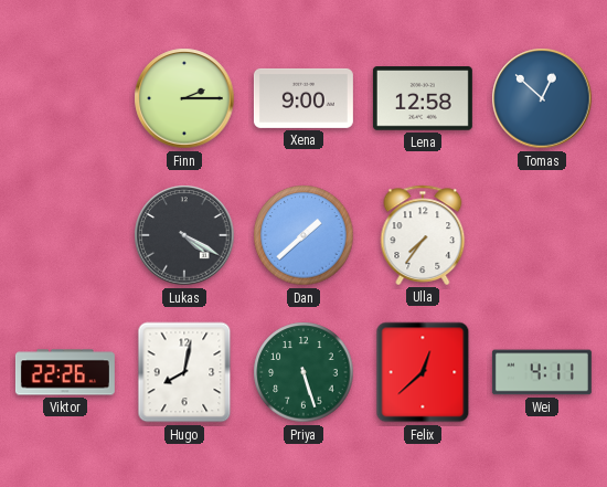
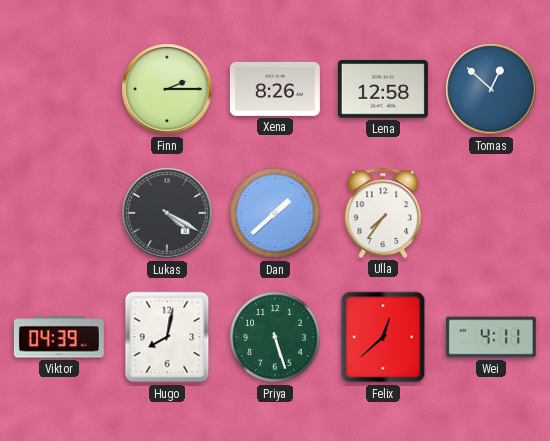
Xena: 9:00 -> 8:26 (275, 89)
Viktor: 22:26 -> 04:39 (59, 337)
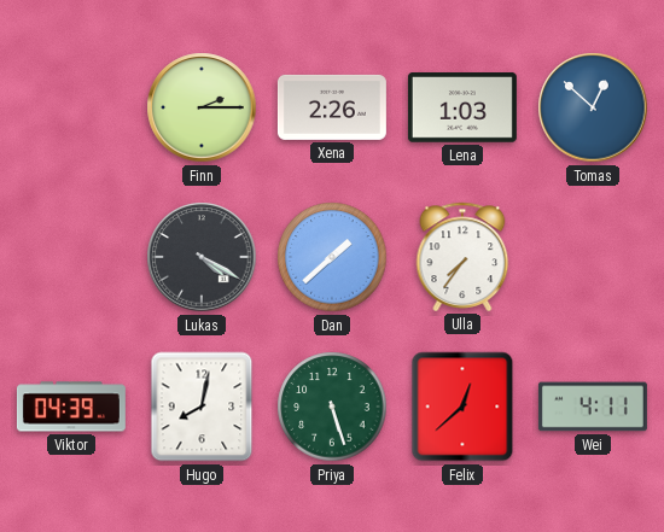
Xena: 8:26 -> 2:26 (332, 107)
Lena: 12:58 -> 1:03 (462, 107)
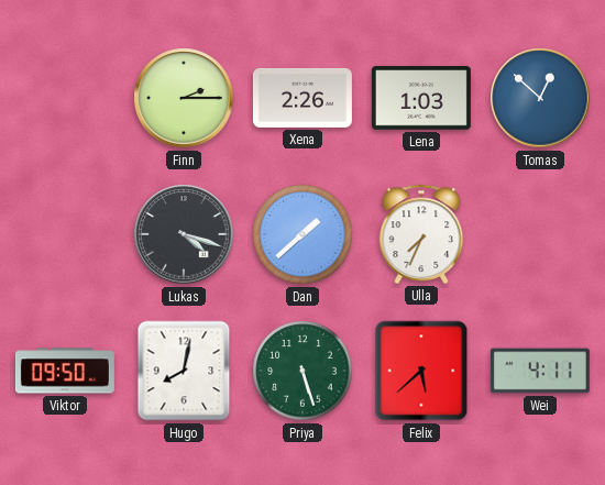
Lukas: 4:20 -> 4:18 (184, 234)
Ulla: 7:36 -> 7:34 (421, 234)
Viktor: 04:39 -> 09:50 (65, 371)
Felix: 12:38 -> 5:38 (421, 371)
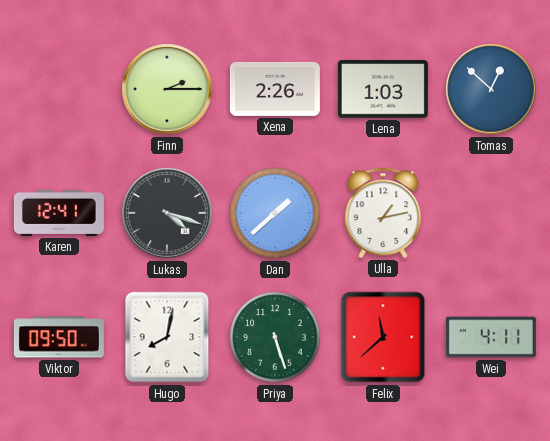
Karen: none -> 12:41 (59, 213)
Ulla: 7:34 -> 1:13 (383, 213)
Felix: 5:38 -> 11:38 (383, 337)
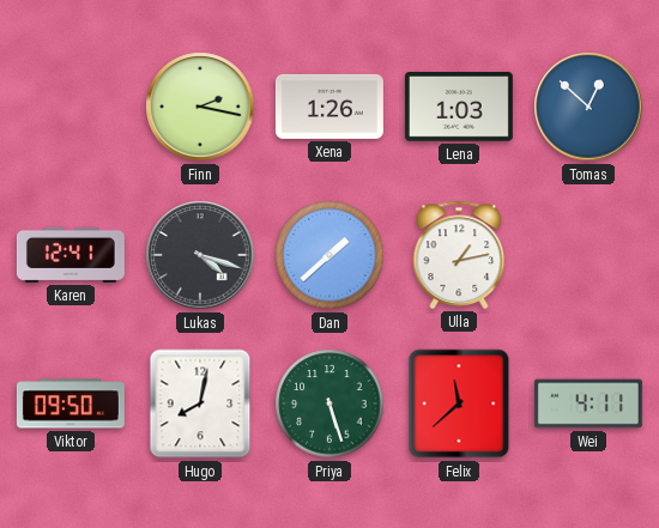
Finn: 2:15 -> 2:17 (200, 107)
Xena: 2:26 -> 1:26 (329, 107)
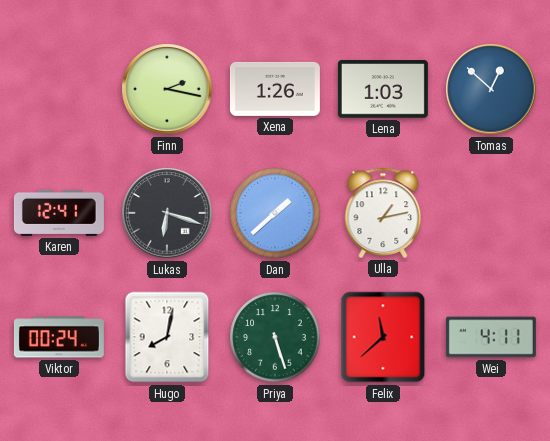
Lukas: 4:18 -> 6:18 (167, 213)
Viktor: 09:50 -> 00:24 (59, 337)
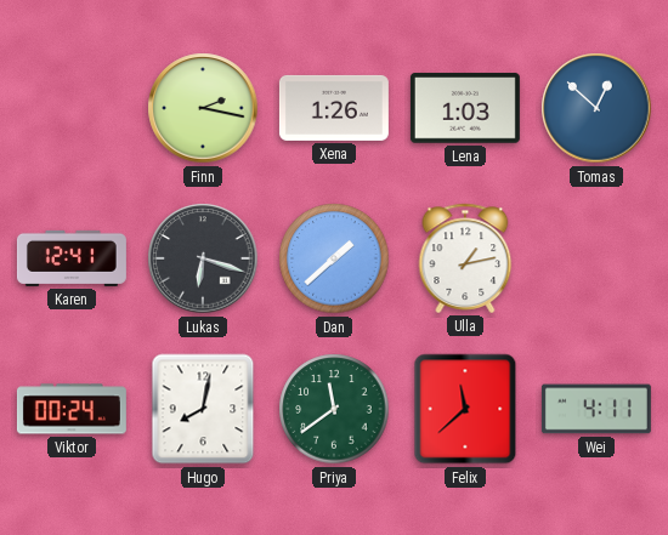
Priya: 5:27 -> 11:39 (334, 409)
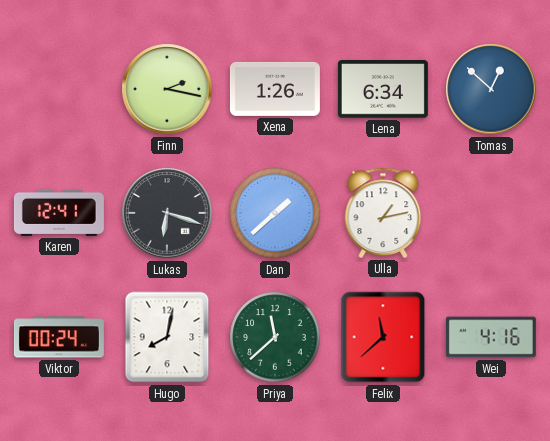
Lena: 1:03 -> 6:34 (383, 89)
Priya: 11:39 -> 11:38 (275, 337)
Wei: 4:11 -> 4:16 (491, 337)
